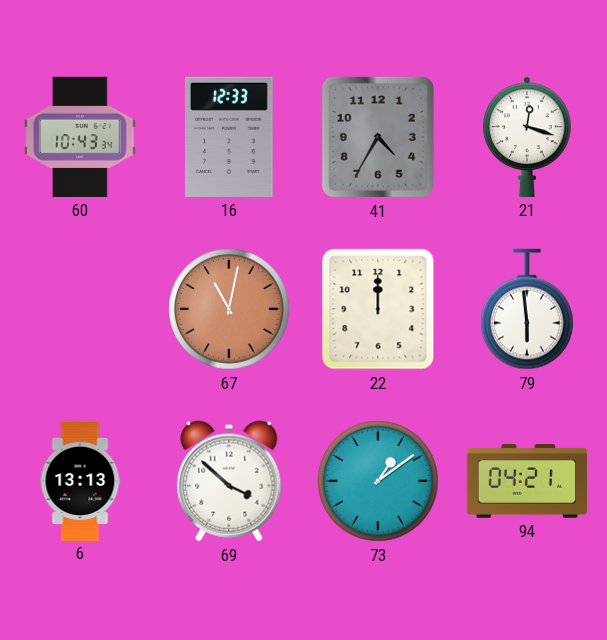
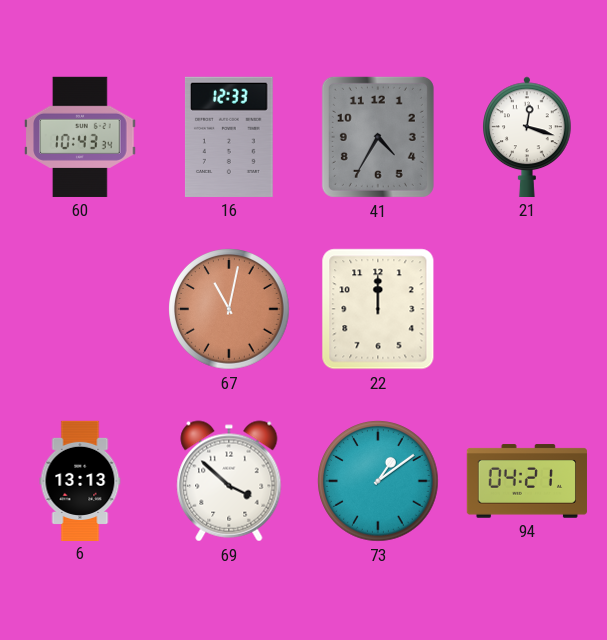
79: 5:59 -> none (528, 309)
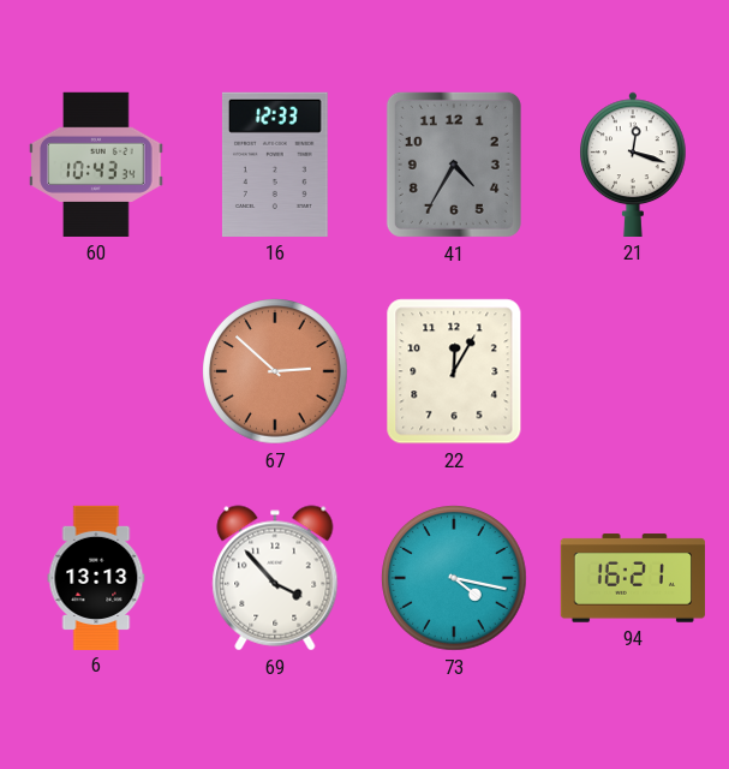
67: 11:02 -> 2:52 (275, 371)
22: 12:00 -> 12:05 (454, 371)
69: 3:52 -> 3:53 (275, 578)
73: 1:09 -> 4:17 (454, 578)
94: 04:21 -> 16:21 (632, 578)
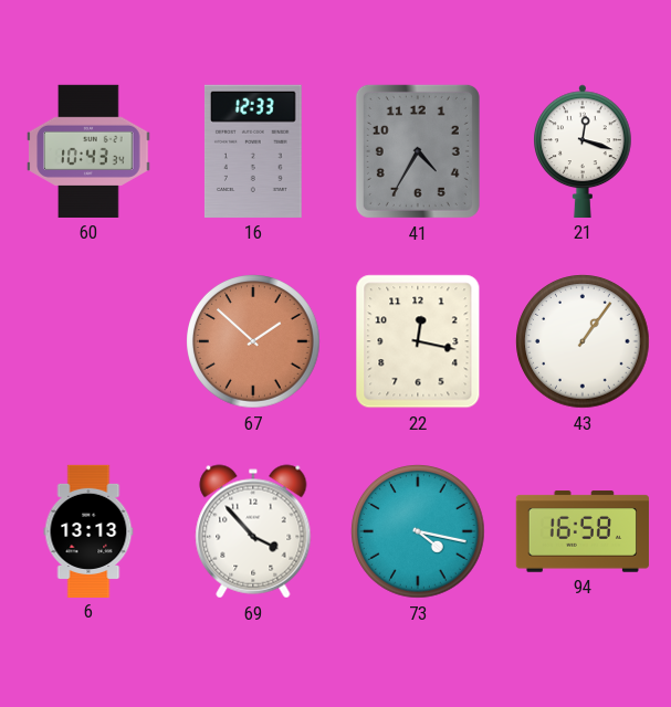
67: 2:52 -> 1:52 (253, 341)
22: 12:05 -> 12:17 (418, 341)
43: none -> 1:06 (583, 341)
94: 16:21 -> 16:58 (581, 531)
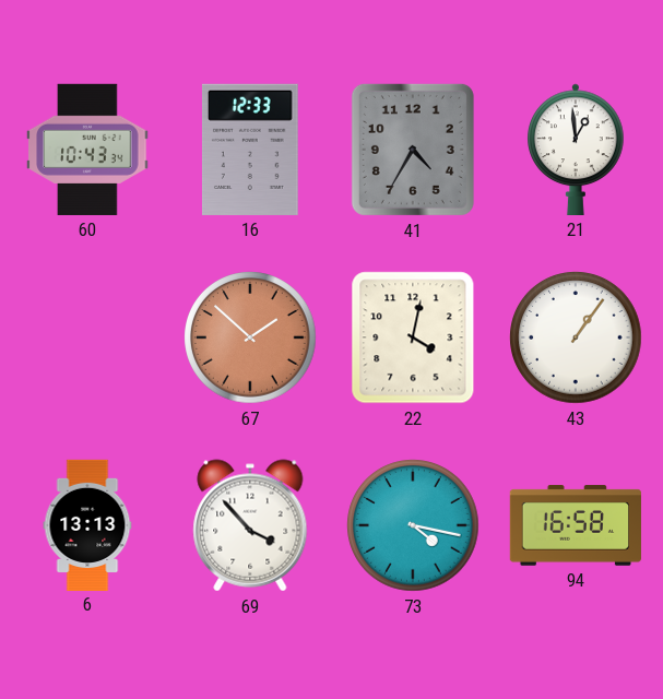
21: 12:18 -> 12:59 (576, 150)
22: 12:17 -> 4:02 (413, 337)
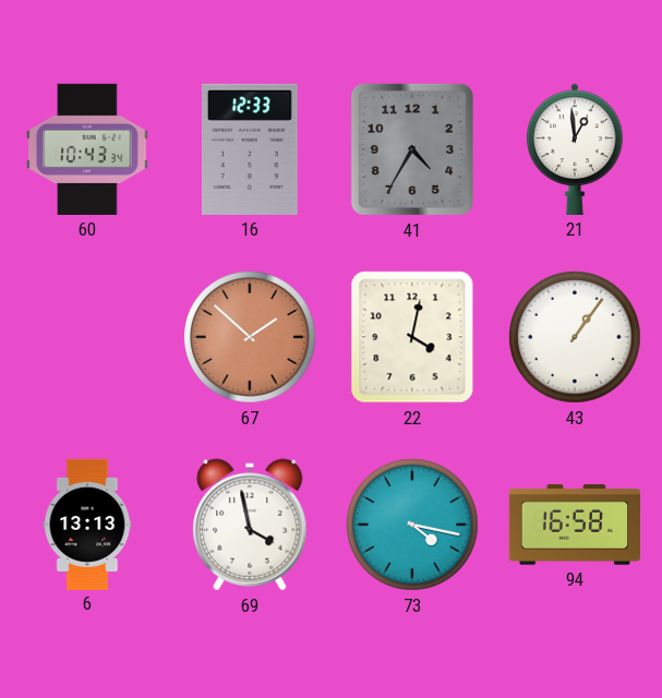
69: 3:53 -> 3:58 (250, 525)
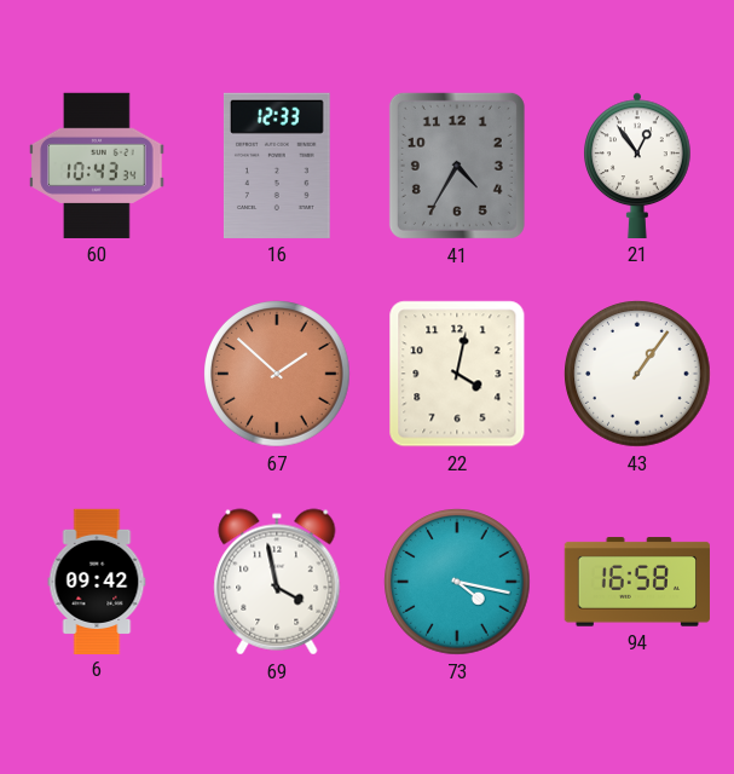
21: 12:59 -> 12:54 (637, 166)
6: 13:13 -> 09:42 (97, 580)
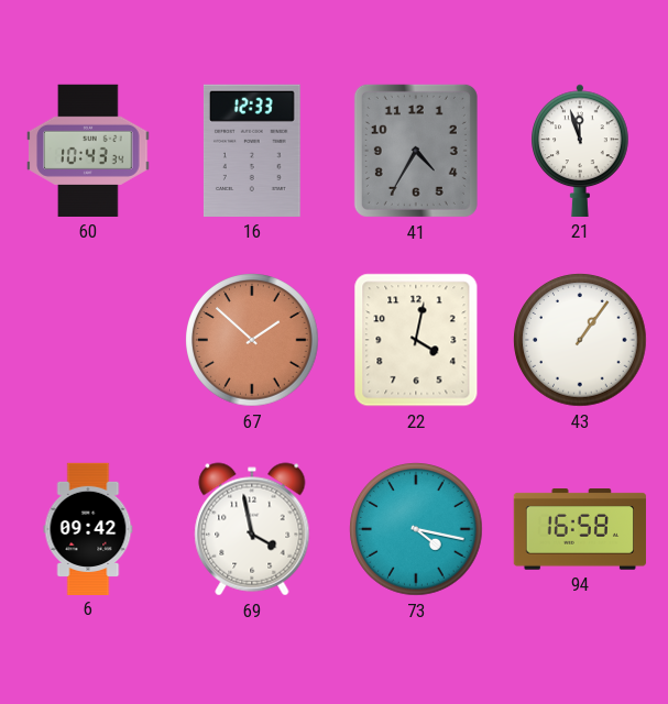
21: 12:54 -> 11:57 (580, 151)
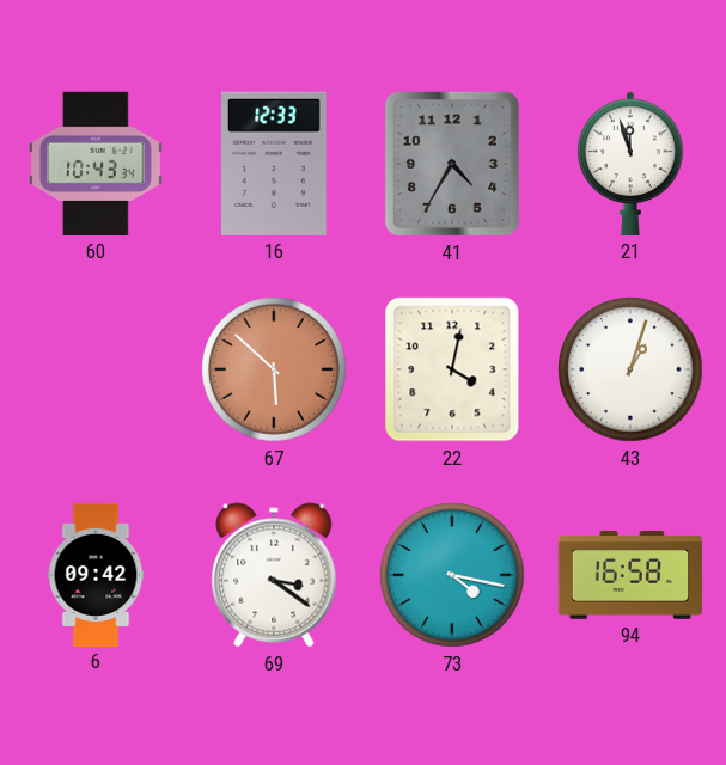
67: 1:52 -> 5:52 (274, 369)
43: 1:06 -> 1:03 (630, 369)
69: 3:58 -> 3:21 (274, 575)
